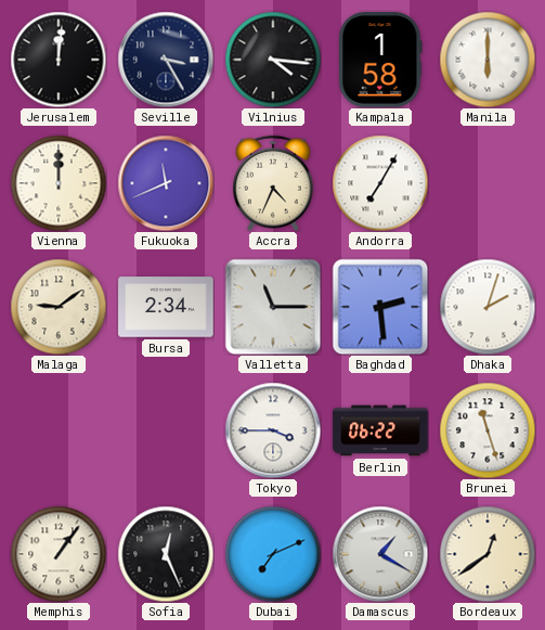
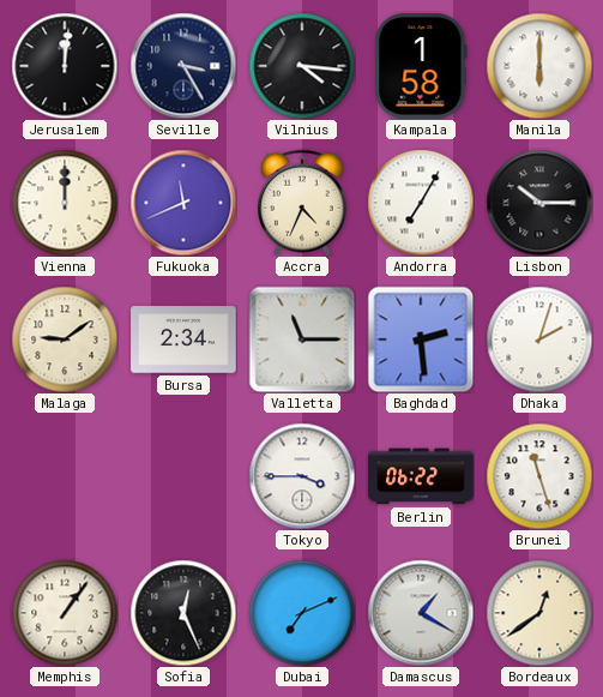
Lisbon: none -> 10:15 (539, 203)
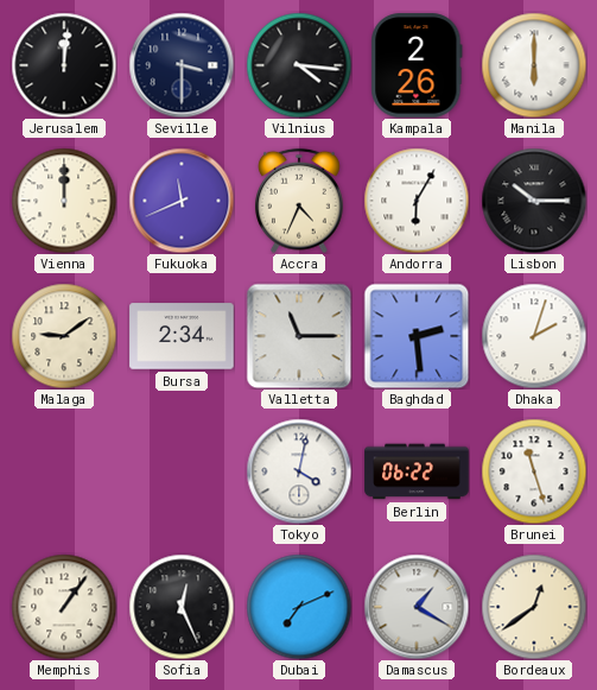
Seville: 3:25 -> 3:30 (182, 65)
Kampala: 1:58 -> 2:26 (417, 65)
Andorra: 7:05 -> 6:05 (417, 201)
Tokyo: 3:45 -> 4:02 (299, 471)
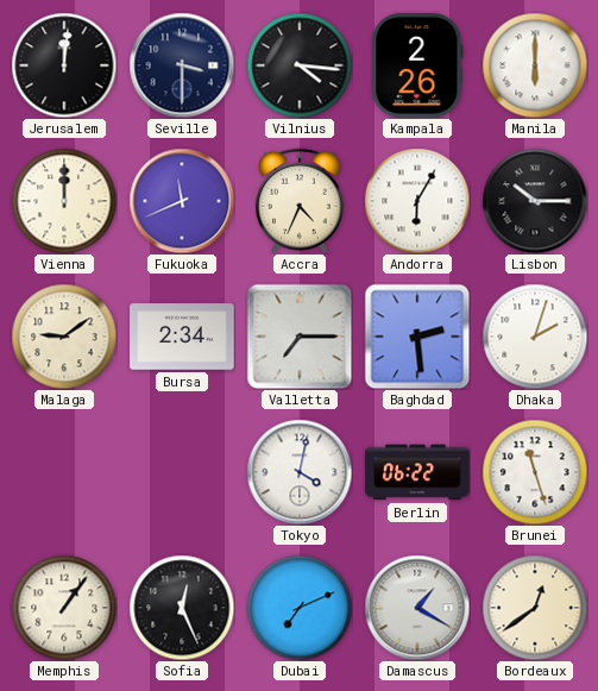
Valletta: 11:15 -> 7:15 (300, 337)
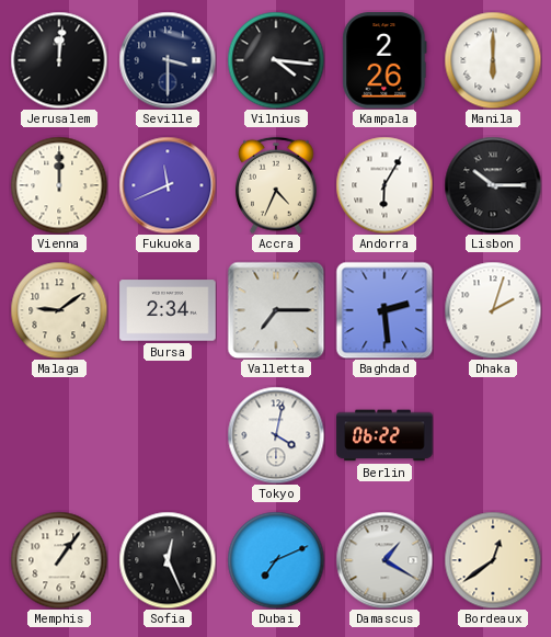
Brunei: 11:27 -> none (535, 472)
